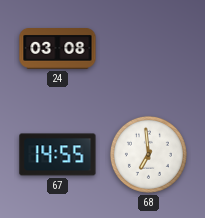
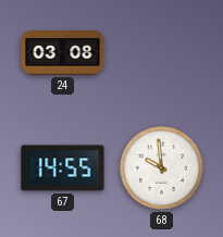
68: 6:59 -> 9:59 (161, 167)
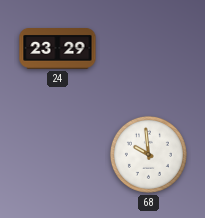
24: 03:08 -> 23:29 (58, 49)
67: 14:55 -> none (63, 169)
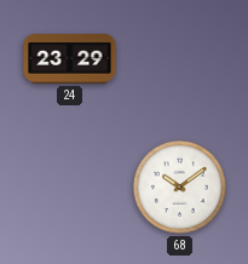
68: 9:59 -> 10:09 (179, 186)
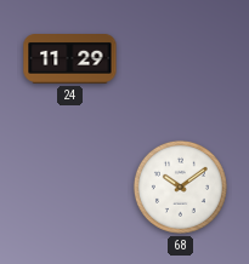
24: 23:29 -> 11:29 (70, 59)
